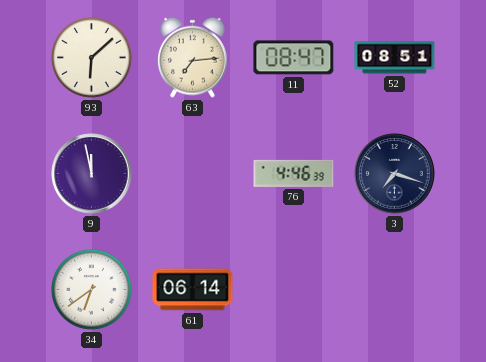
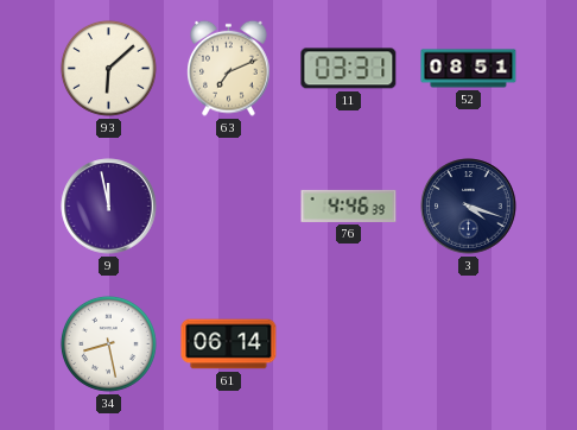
63: 7:14 -> 7:11 (229, 68)
11: 08:47 -> 03:31 (349, 69)
3: 7:18 -> 4:18 (469, 207)
34: 6:39 -> 8:28 (108, 343)
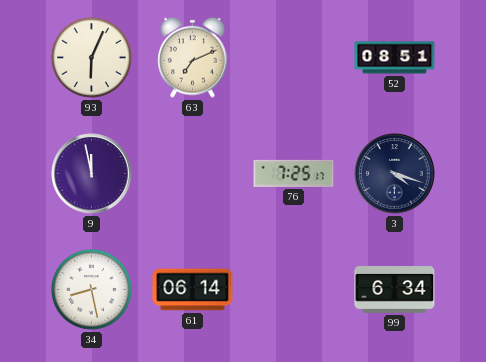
93: 6:08 -> 6:04 (91, 57)
11: 03:31 -> none (349, 69)
76: 4:46 -> 7:25 (294, 173)
99: none -> 6:34 (395, 290)
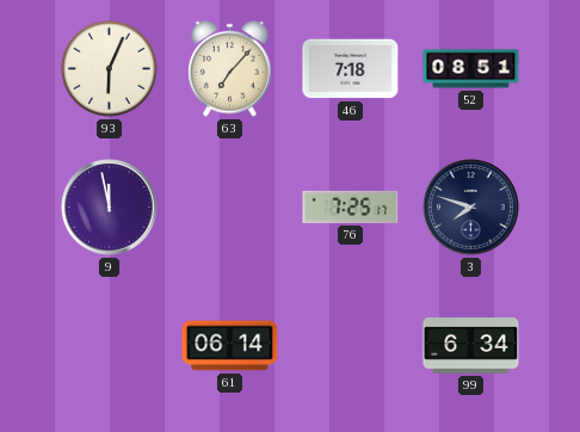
63: 7:11 -> 7:07 (230, 68)
46: none -> 7:18 (351, 69)
3: 4:18 -> 7:48 (471, 208)
34: 8:28 -> none (91, 289)
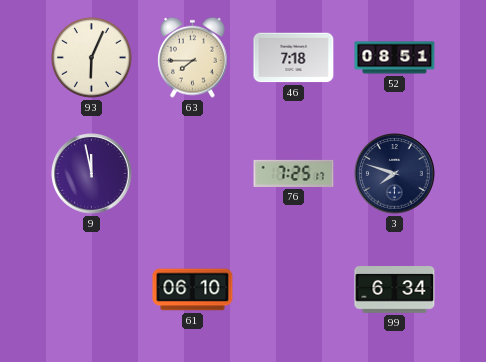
63: 7:07 -> 7:45 (193, 57)
61: 06:14 -> 06:10 (193, 290)
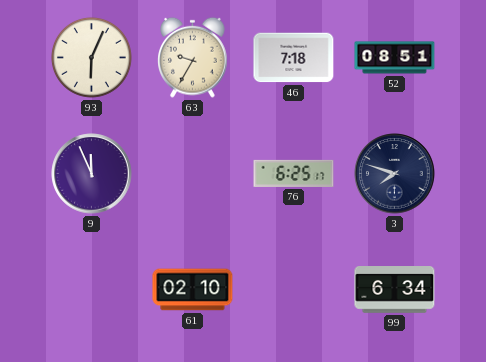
63: 7:45 -> 9:35 (193, 57)
9: 11:58 -> 11:56 (92, 174)
76: 7:25 -> 6:25 (294, 173)
61: 06:10 -> 02:10 (193, 290)
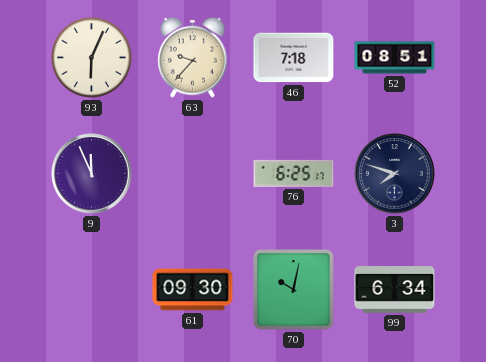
63: 9:35 -> 9:37 (193, 57)
61: 02:10 -> 09:30 (193, 290)
70: none -> 10:02 (294, 290)
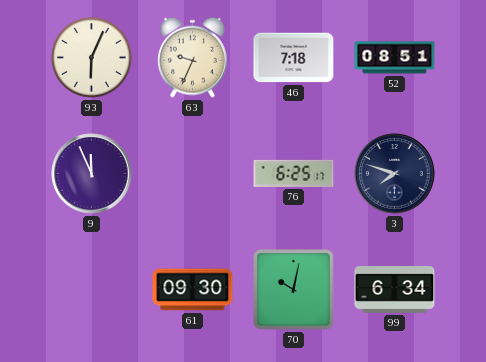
63: 9:37 -> 9:34 (193, 57)
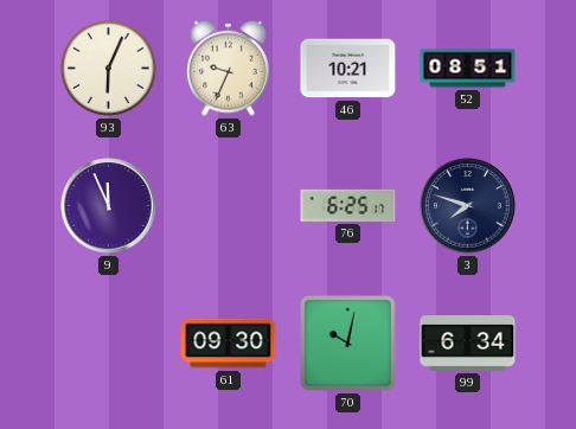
46: 7:18 -> 10:21 (348, 69)
